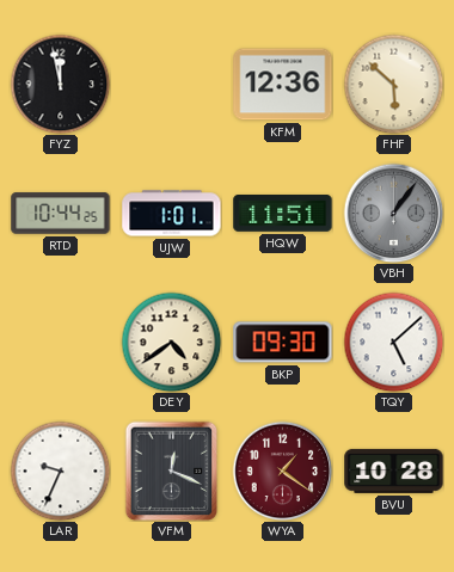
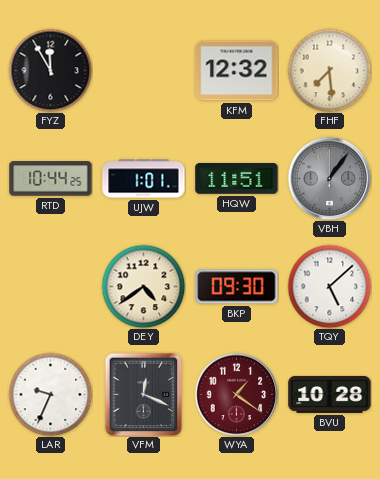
FYZ: 11:58 -> 11:55 (50, 70)
KFM: 12:36 -> 12:32 (237, 71)
FHF: 5:52 -> 7:29 (329, 70)
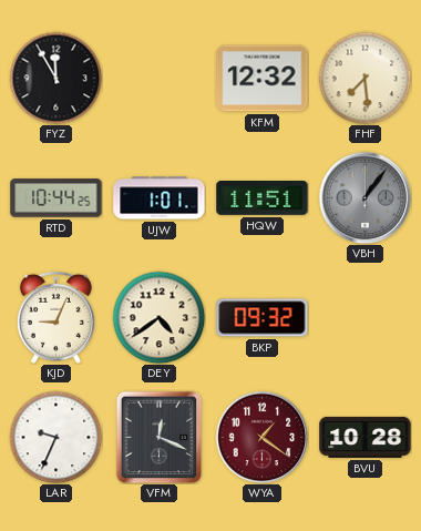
KJD: none -> 9:04 (55, 317)
BKP: 09:30 -> 09:32 (263, 318)
TQY: 5:08 -> none (329, 286)
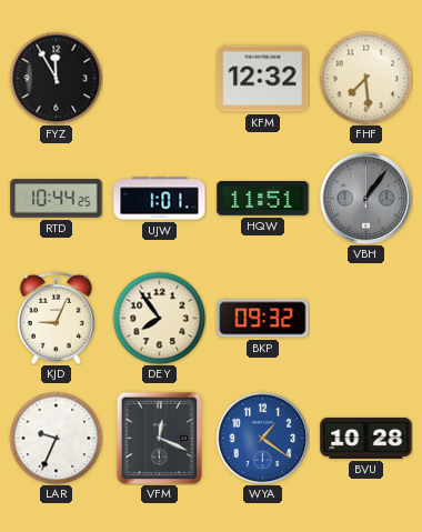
DEY: 4:39 -> 7:54 (159, 318)
WYA dial: burgundy -> blue (262, 438)
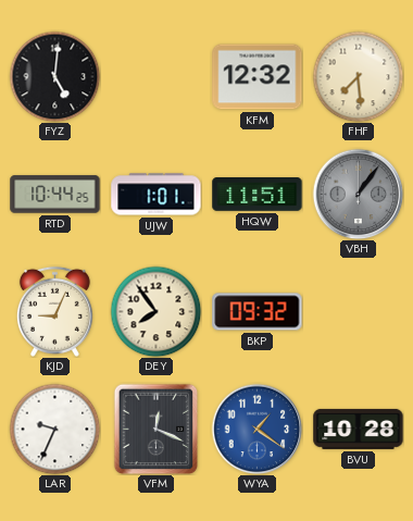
FYZ: 11:55 -> 5:01 (54, 76)
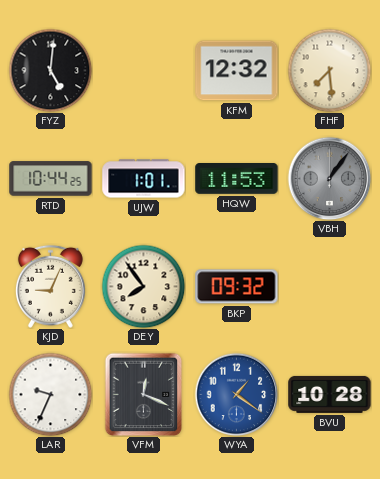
HQW: 11:51 -> 11:53 (237, 179)
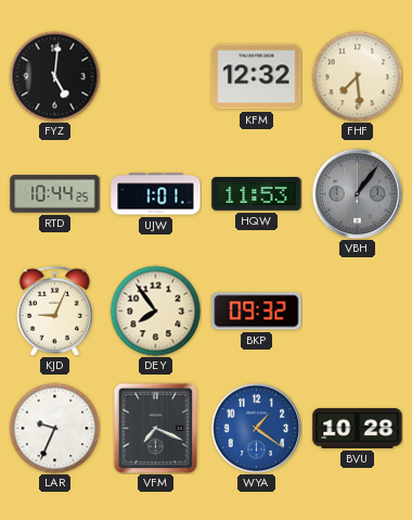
VFM: 12:19 -> 7:19 (156, 428)
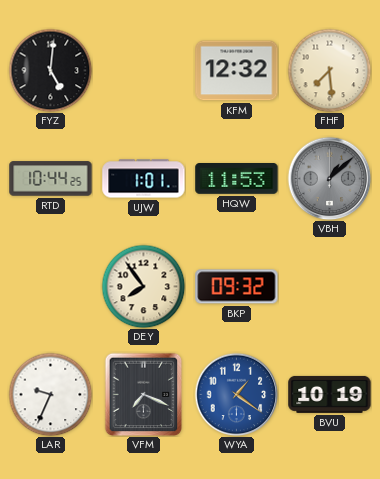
VBH: 1:06 -> 1:08 (329, 178)
KJD: 9:04 -> none (54, 310)
BVU: 10:28 -> 10:19 (330, 394)
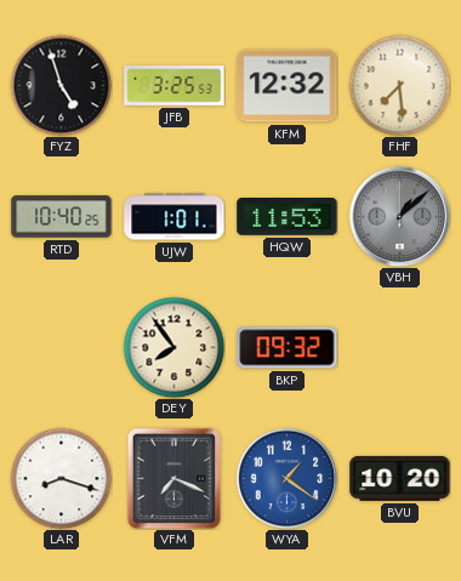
FYZ: 5:01 -> 4:57 (61, 85)
JFB: none -> 3:25 (175, 86)
RTD: 10:44 -> 10:40 (62, 217)
LAR: 9:34 -> 8:18 (61, 478)
BVU: 10:19 -> 10:20 (400, 478)
